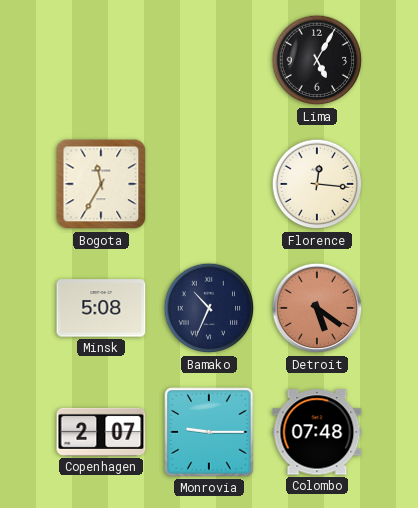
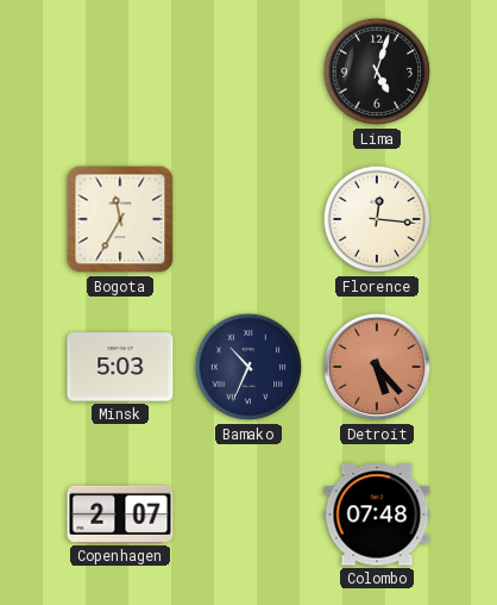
Lima: 5:05 -> 5:03 (377, 71)
Minsk: 5:08 -> 5:03 (120, 367)
Detroit: 5:21 -> 5:23 (377, 367)
Monrovia: 9:15 -> none (209, 432)
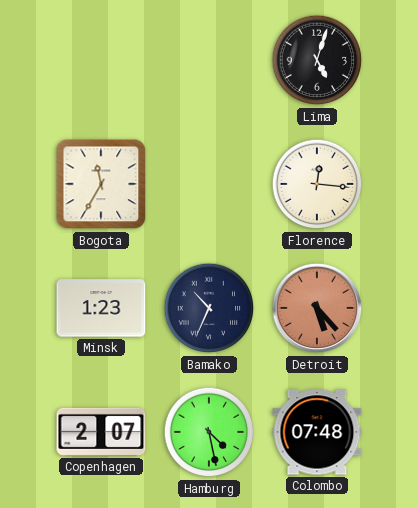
Minsk: 5:03 -> 1:23 (101, 308)
Hamburg: none -> 4:28 (209, 432)
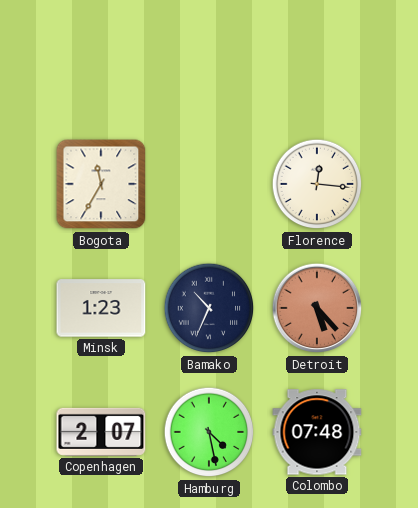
Lima: 5:03 -> none (317, 60)
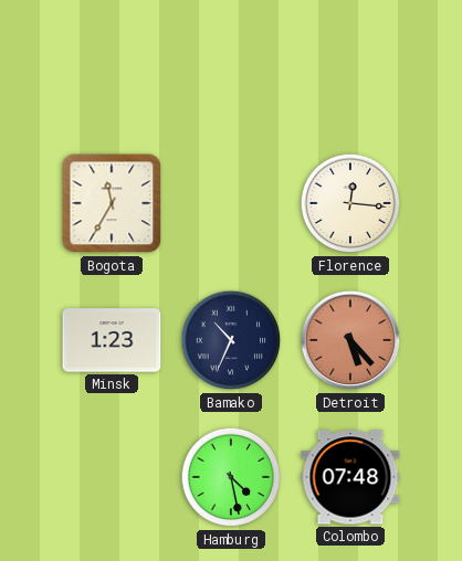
Copenhagen: 2:07 -> none (101, 432)
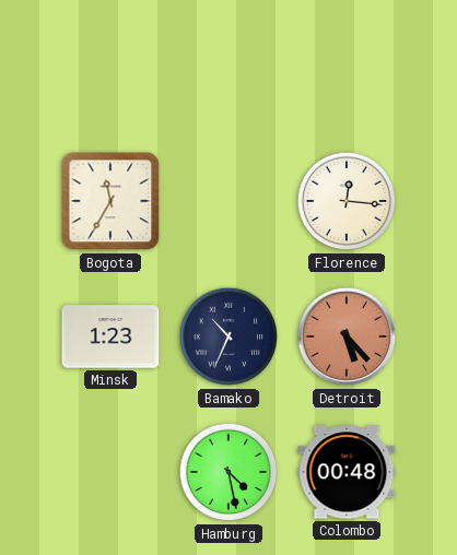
Colombo: 07:48 -> 00:48 (347, 472)
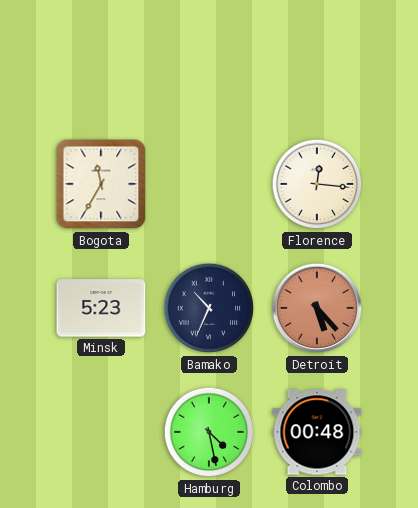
Minsk: 1:23 -> 5:23 (101, 308)
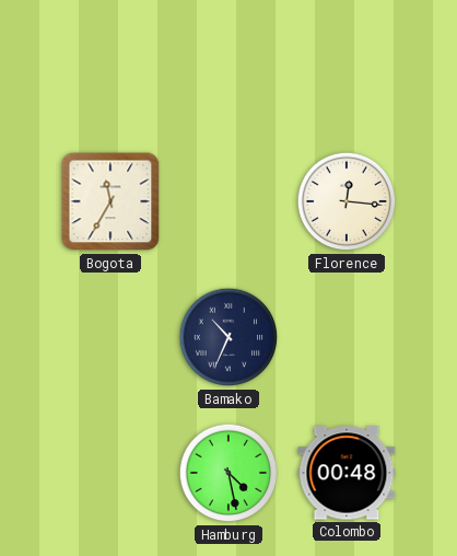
Minsk: 5:23 -> none (101, 308)
Detroit: 5:23 -> none (317, 308)
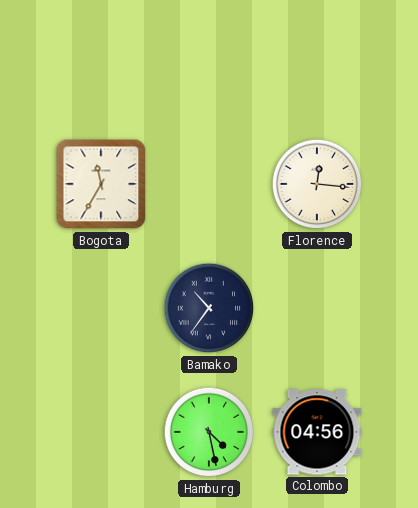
Bamako: 10:34 -> 10:36 (209, 308)
Colombo: 00:48 -> 04:56 (317, 432)
